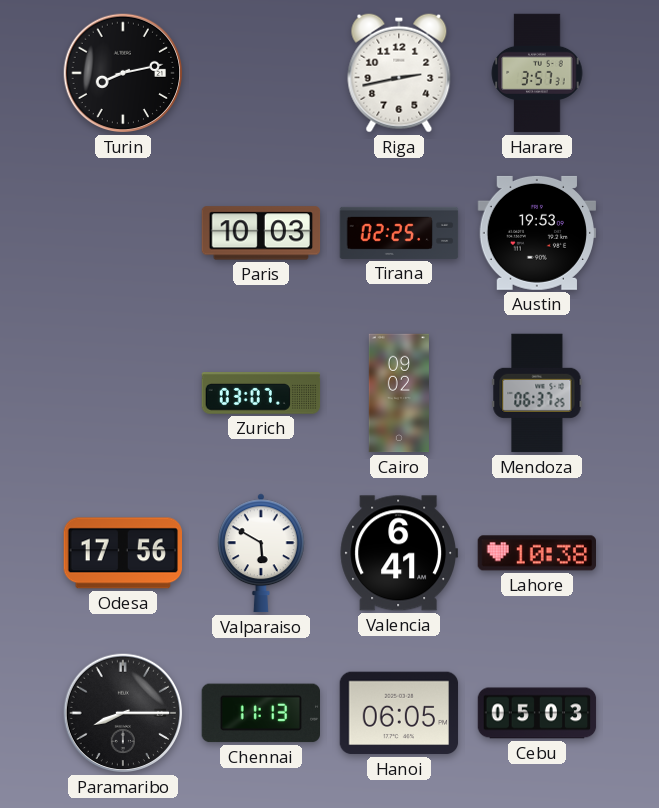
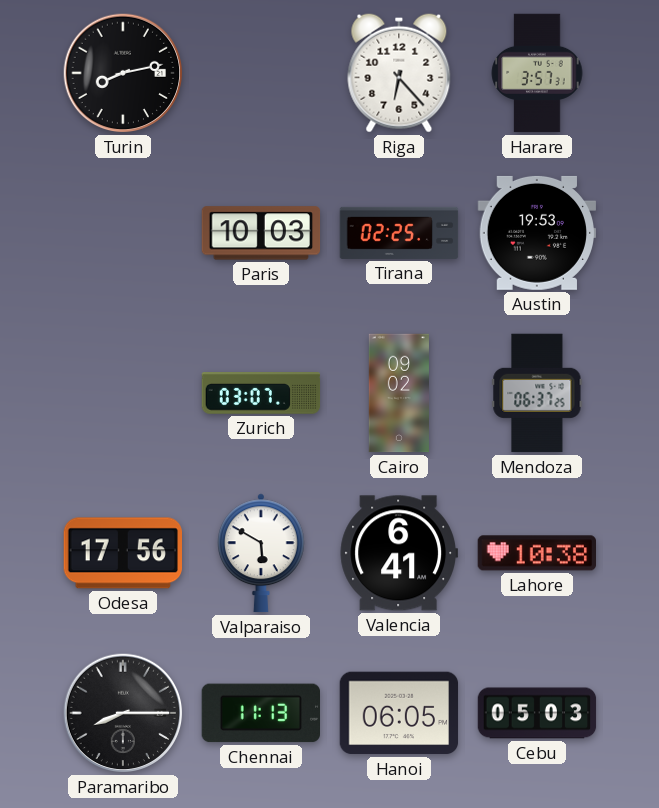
Riga: 2:43 -> 6:23 (399, 73)
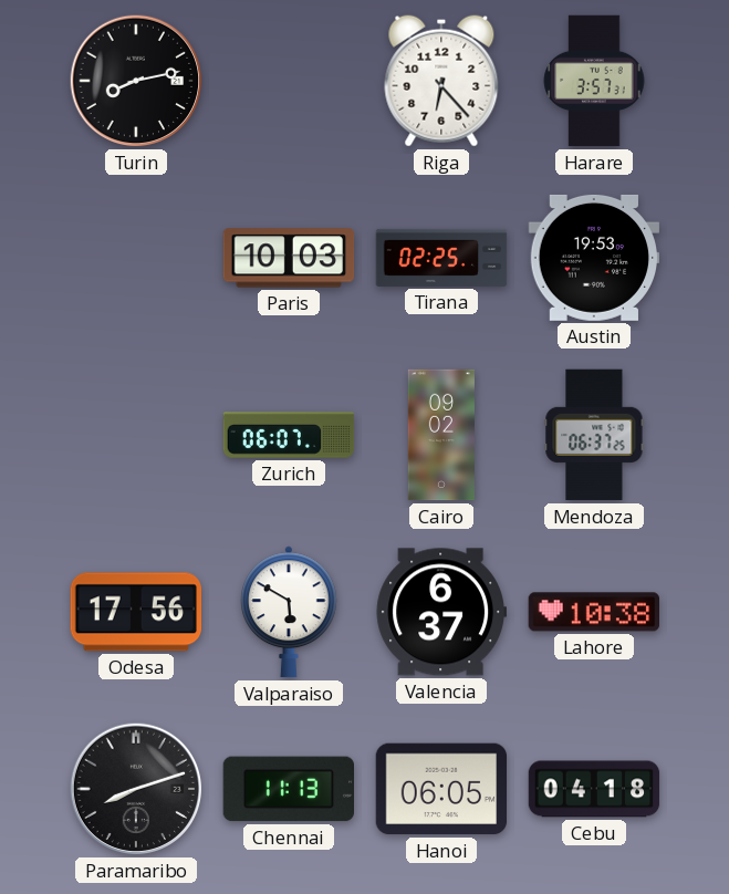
Zurich: 03:07 -> 06:07 (289, 435)
Valencia: 6:41 -> 6:37 (440, 612)
Paramaribo: 8:15 -> 8:12 (136, 789)
Cebu: 05:03 -> 04:18 (594, 789)
